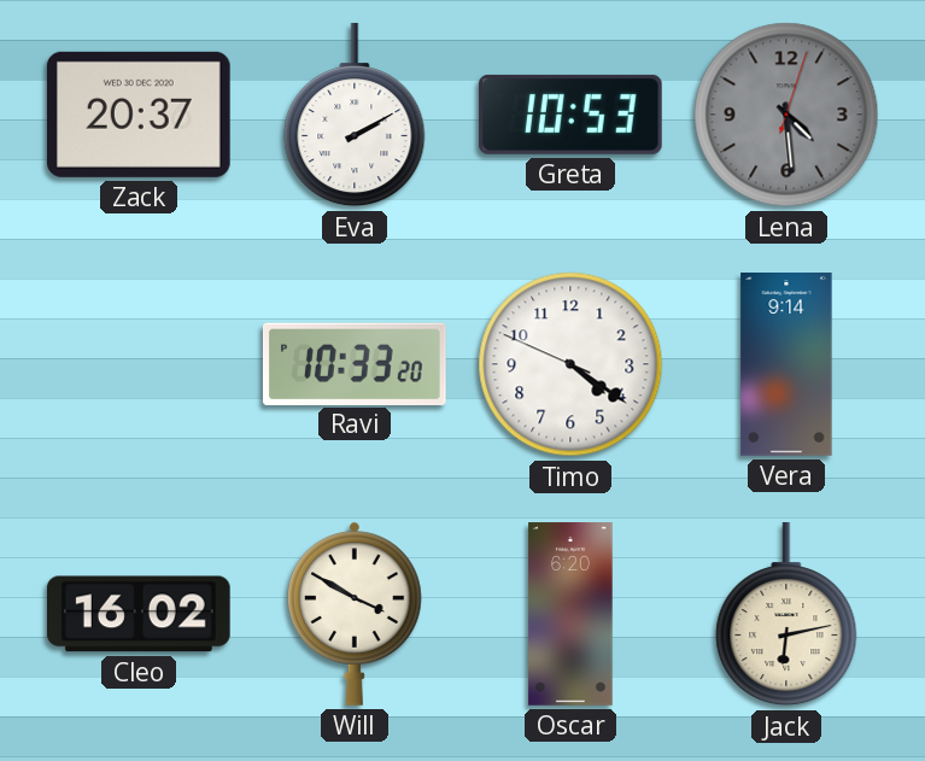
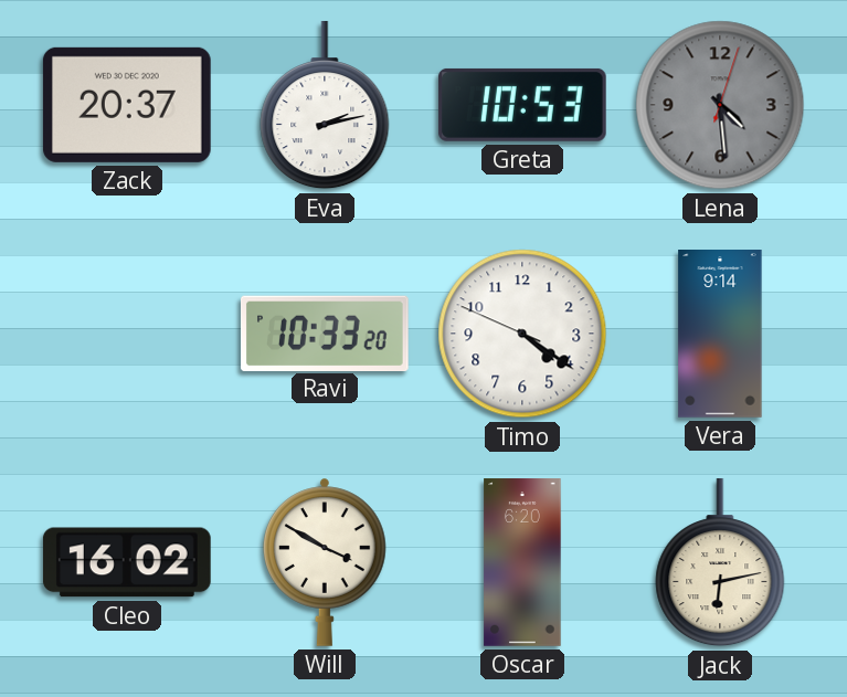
Eva: 2:10 -> 2:13 (325, 105)
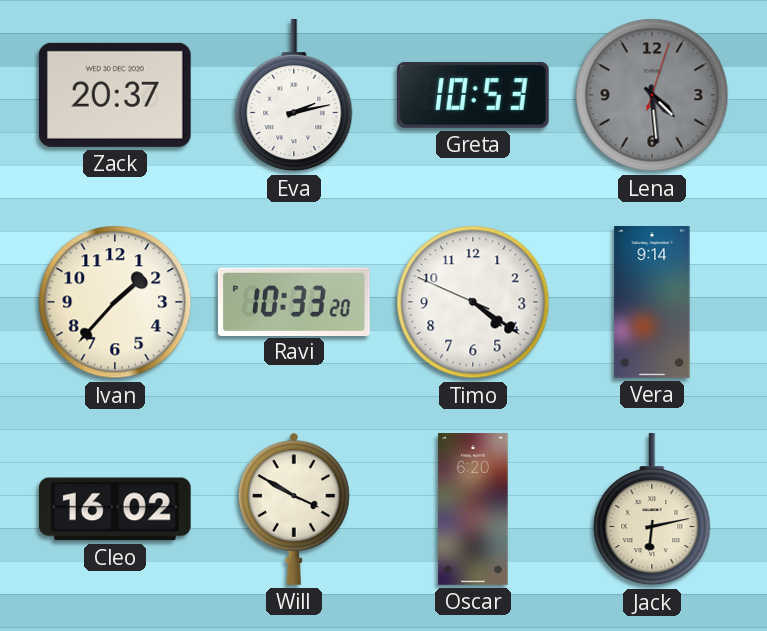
Ivan: none -> 1:37 (115, 302)
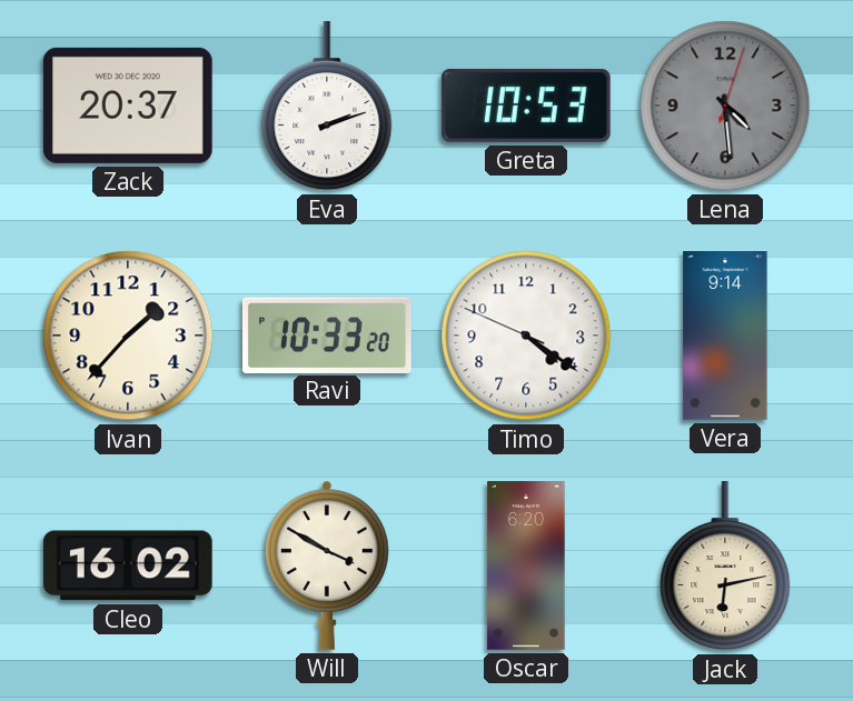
Eva: 2:13 -> 2:12 (327, 106)
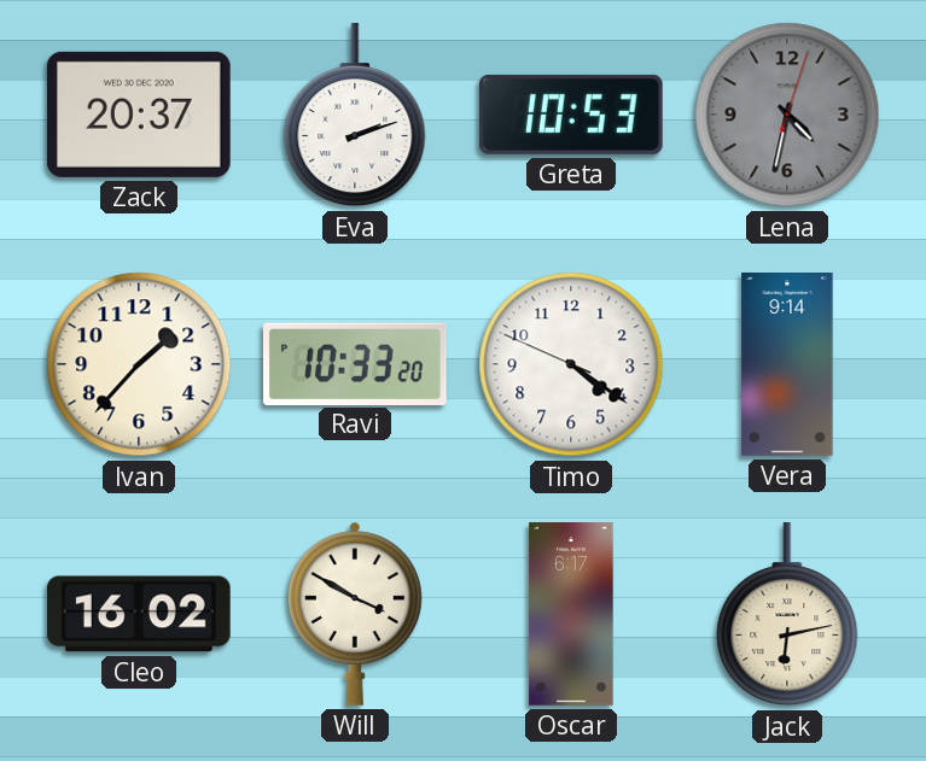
Lena: 4:29 -> 4:32 (787, 115)
Oscar: 6:20 -> 6:17 (571, 614)
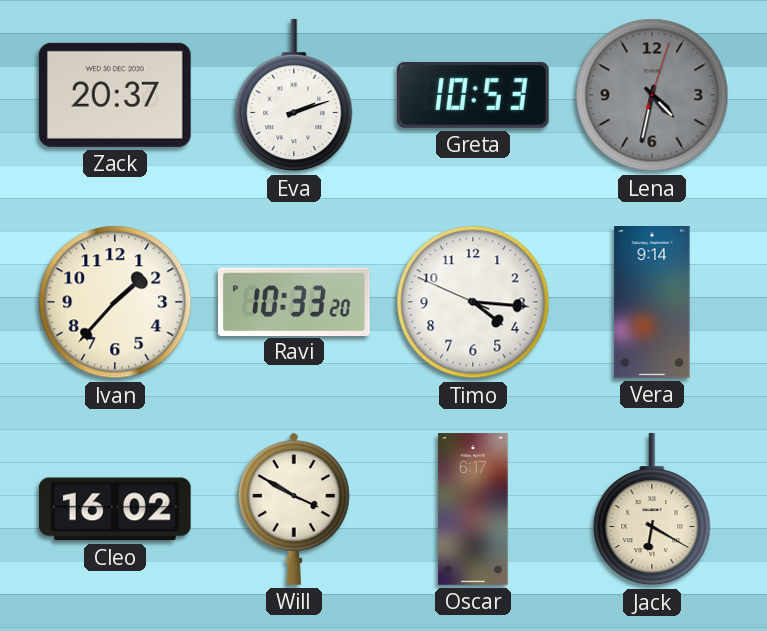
Timo: 4:20 -> 4:15 (473, 302)
Jack: 6:13 -> 6:20 (652, 509)
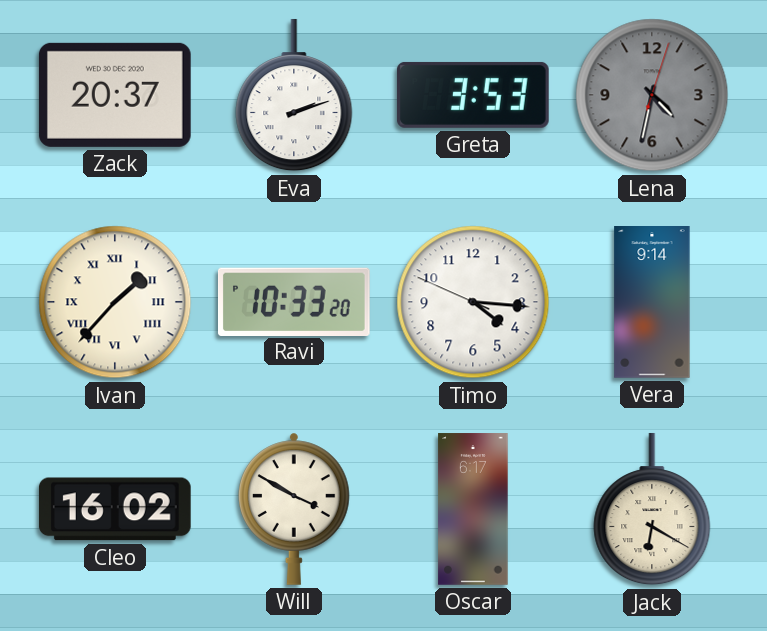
Greta: 10:53 -> 3:53 (473, 95)
Ivan numerals: Arabic -> Roman (115, 302)
